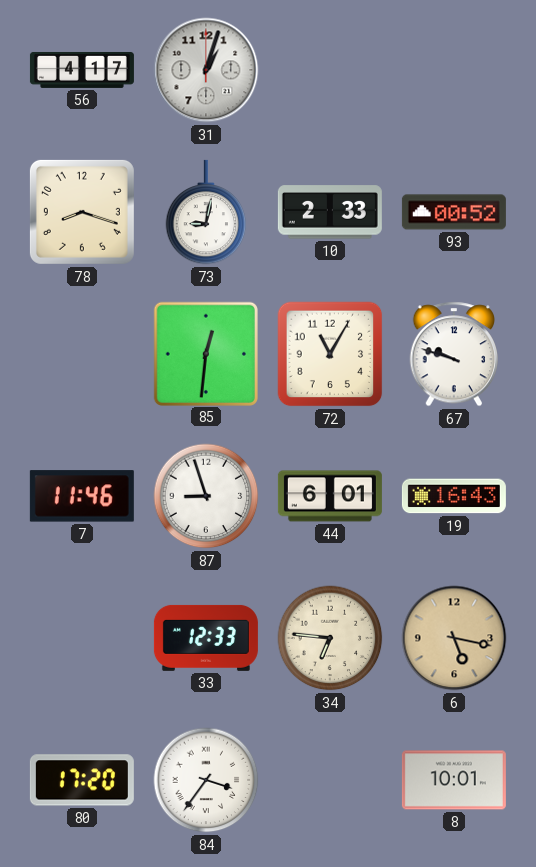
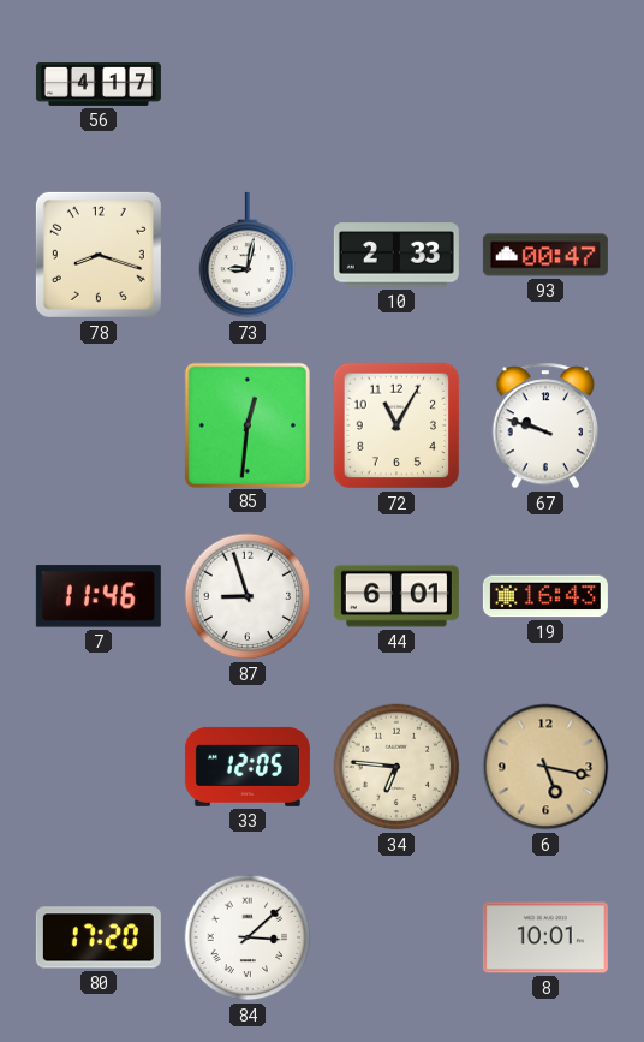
31: 1:03 -> none (206, 70)
93: 00:52 -> 00:47 (545, 255)
33: 12:33 -> 12:05 (248, 767)
84: 3:36 -> 3:08 (248, 937)
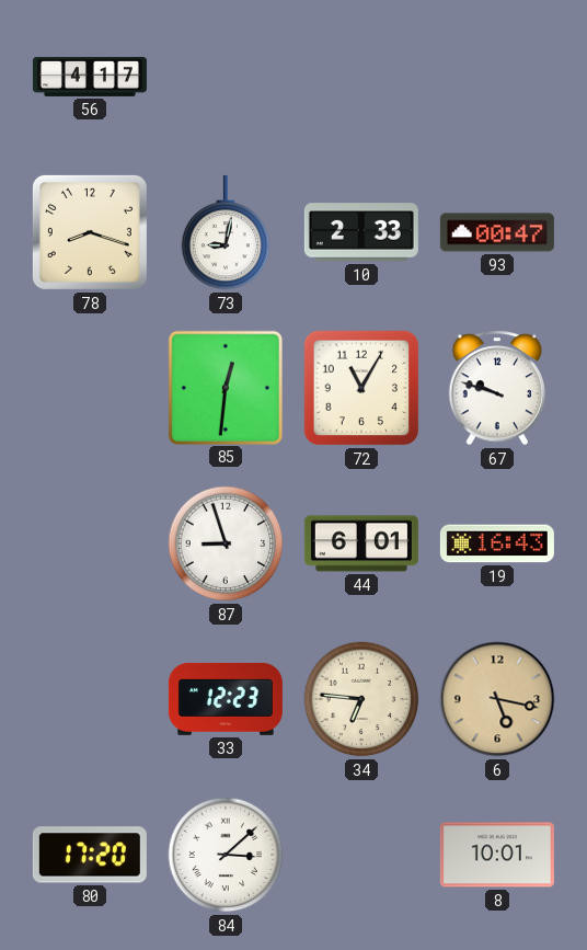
7: 11:46 -> none (99, 596)
33: 12:05 -> 12:23 (226, 699)
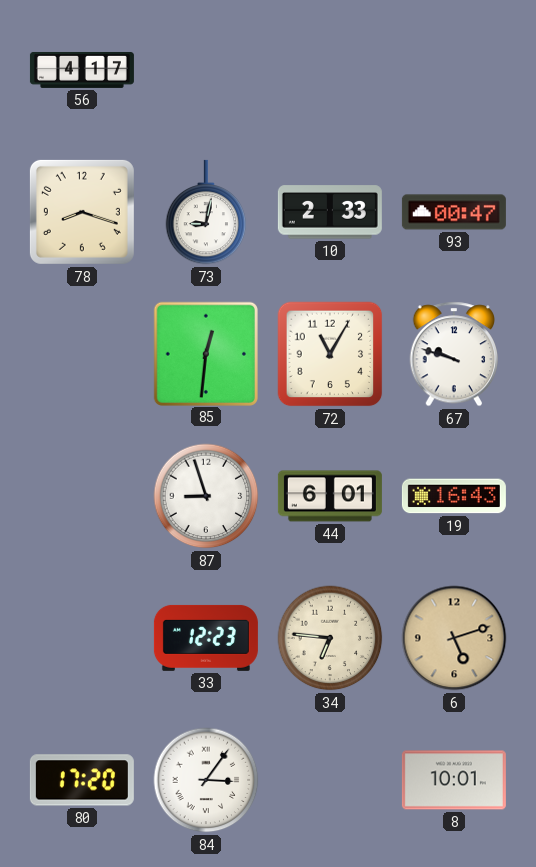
6: 5:17 -> 5:12 (454, 638)
84: 3:08 -> 3:06 (206, 780)
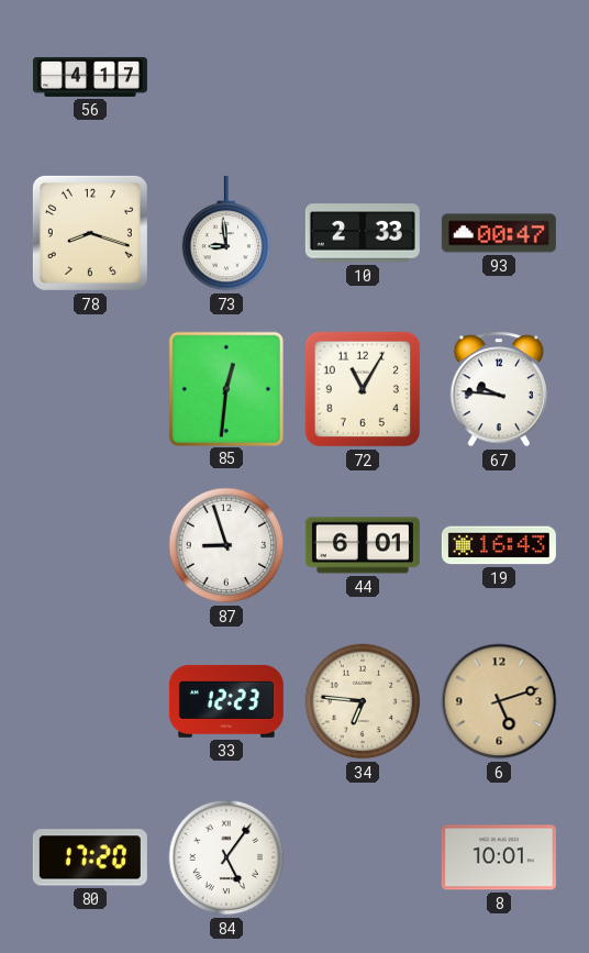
73: 9:02 -> 8:59 (226, 233)
67: 9:48 -> 9:46 (498, 389)
84: 3:06 -> 5:06 (226, 857)
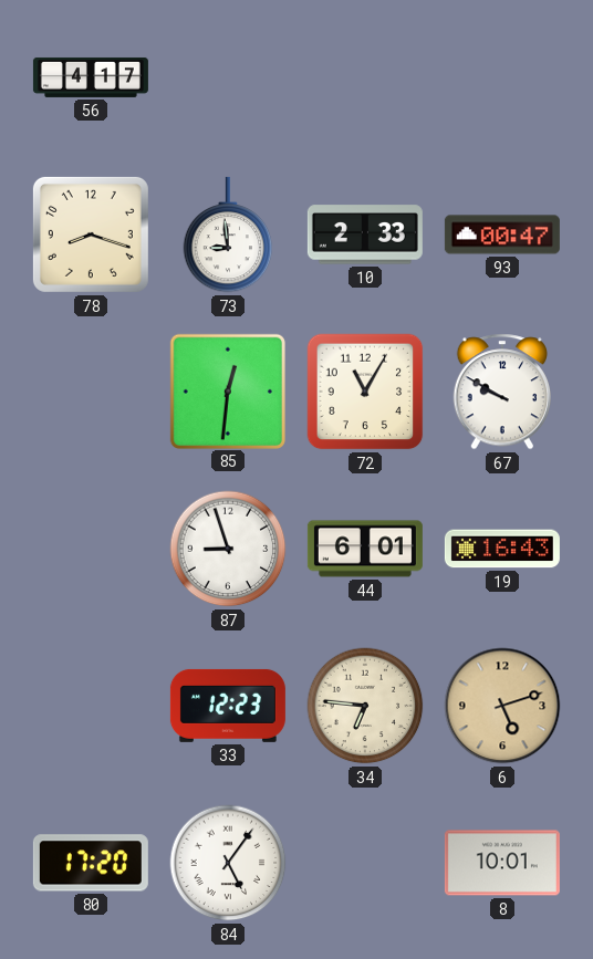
67: 9:46 -> 9:50 (501, 392)
